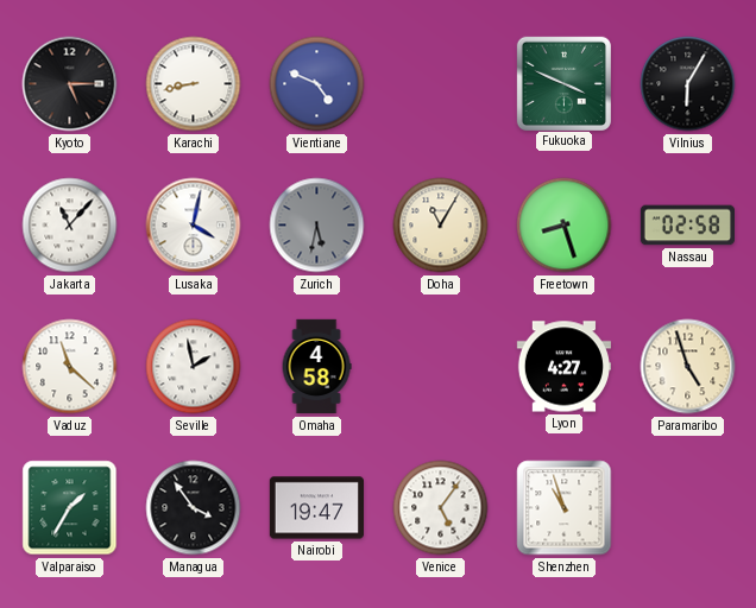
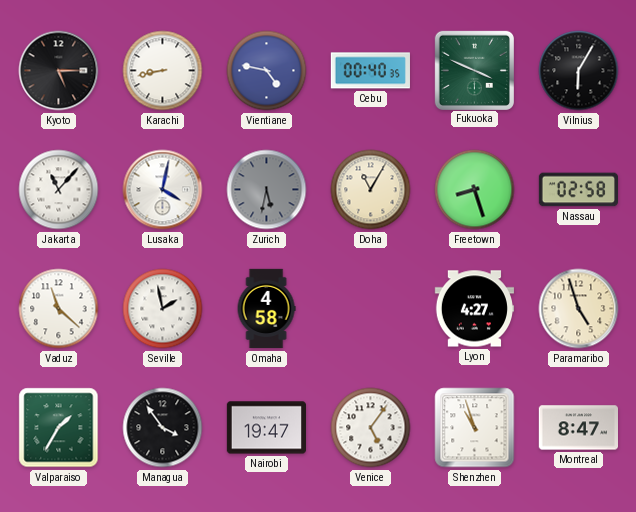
Vientiane: 4:49 -> 4:47 (267, 71)
Cebu: none -> 00:40 (370, 71)
Montreal: none -> 8:47 (578, 428)
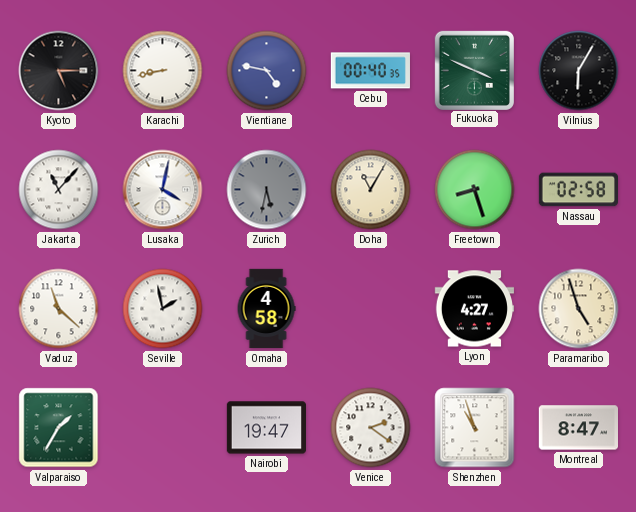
Managua: 3:54 -> none (163, 428)
Venice: 5:06 -> 2:21 (371, 428)
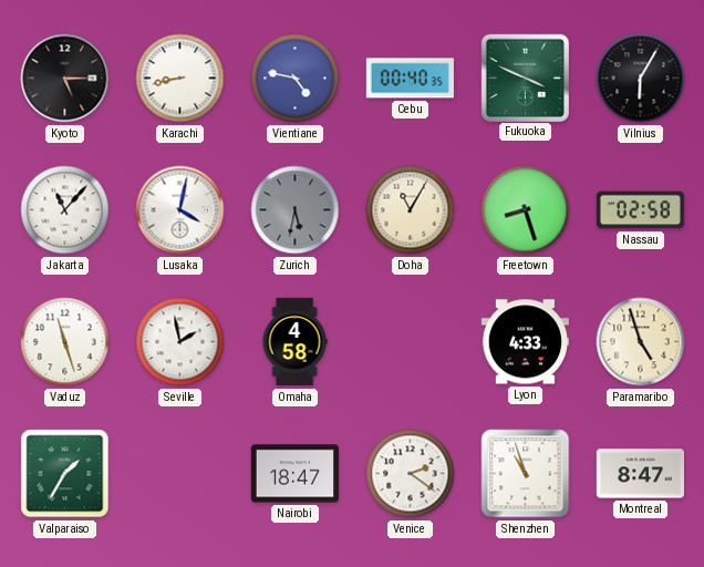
Vaduz: 11:22 -> 11:27 (65, 342)
Lyon: 4:27 -> 4:33 (525, 342)
Nairobi: 19:47 -> 18:47 (294, 474)
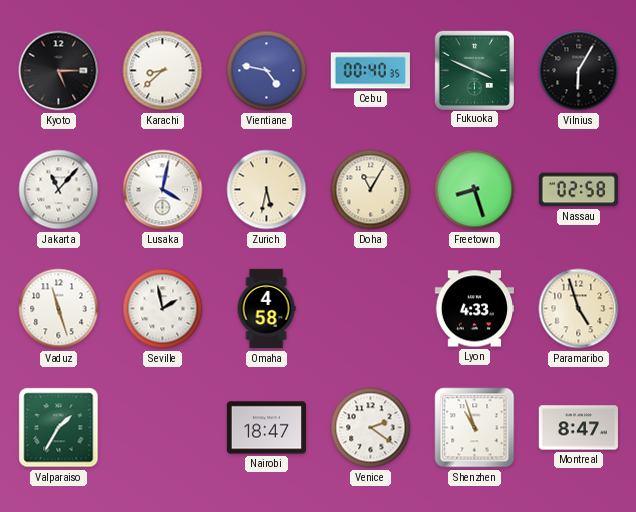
Karachi: 8:43 -> 8:38 (163, 71)
Zurich dial: grey -> cream (267, 190)
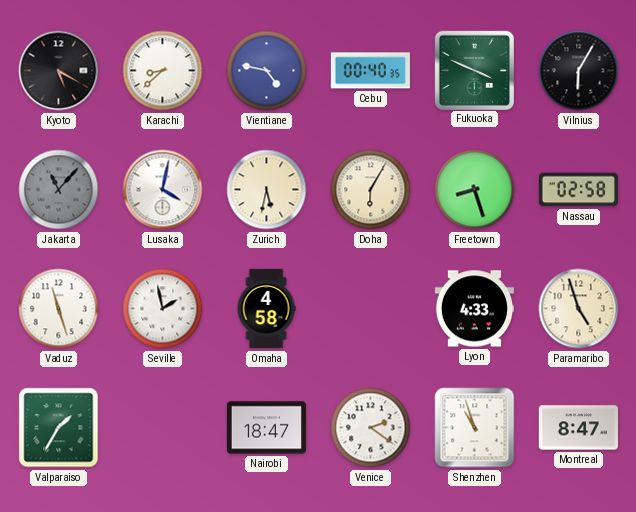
Kyoto: 5:15 -> 5:20 (59, 71)
Jakarta dial: white -> grey (59, 190)
Doha: 11:05 -> 6:05 (371, 190)
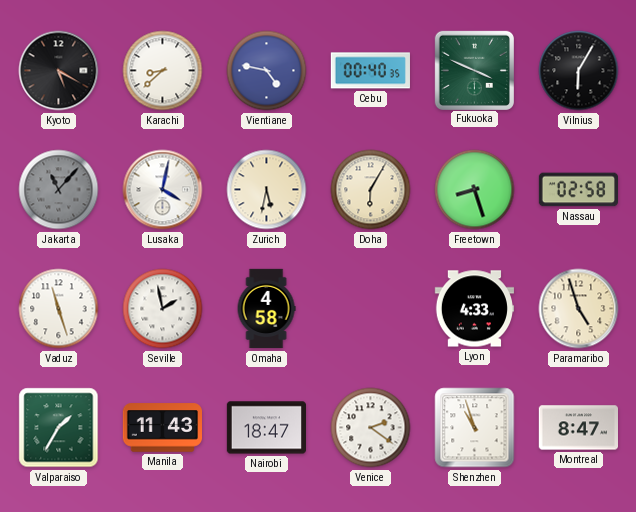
Manila: none -> 11:43 (162, 428)
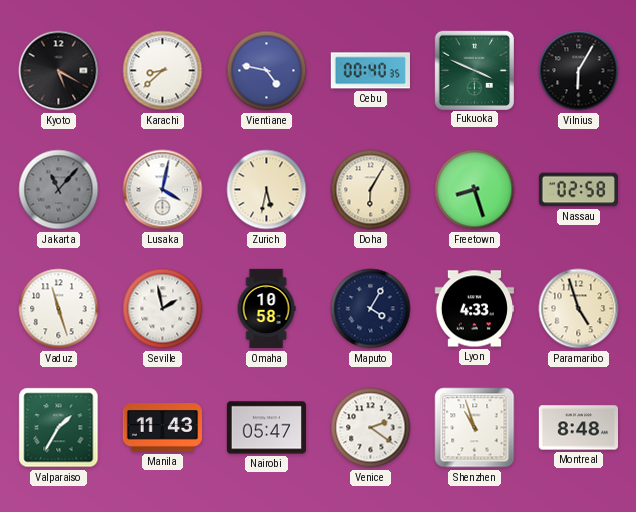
Omaha: 4:58 -> 10:58 (266, 309)
Maputo: none -> 4:05 (371, 309)
Nairobi: 18:47 -> 05:47 (266, 428)
Montreal: 8:47 -> 8:48 (578, 428)
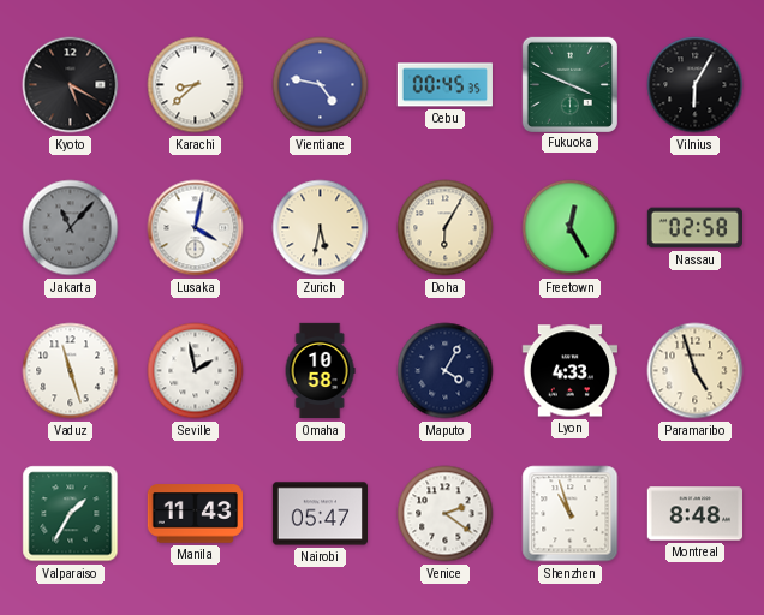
Cebu: 00:40 -> 00:45 (444, 85)
Freetown: 8:27 -> 12:25 (571, 228)
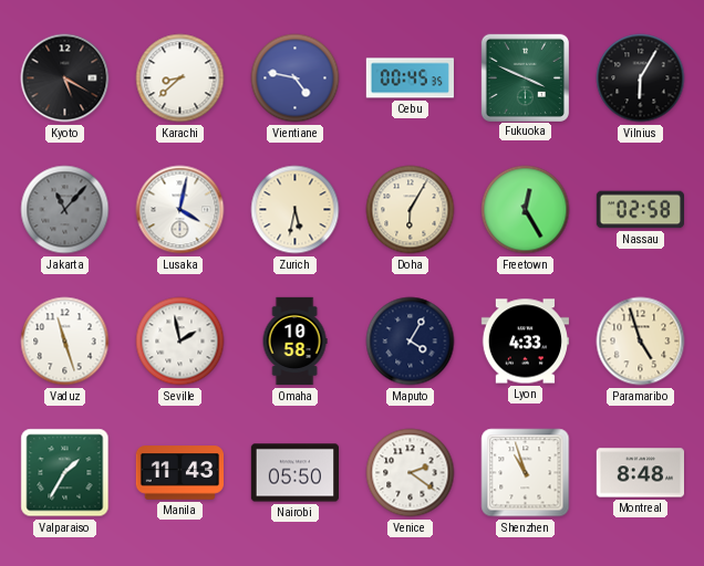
Nairobi: 05:47 -> 05:50 (294, 473)
